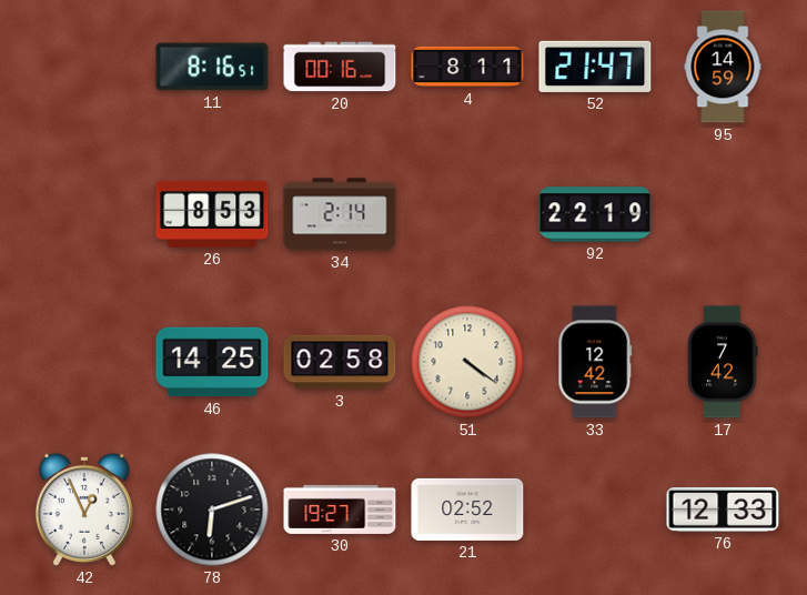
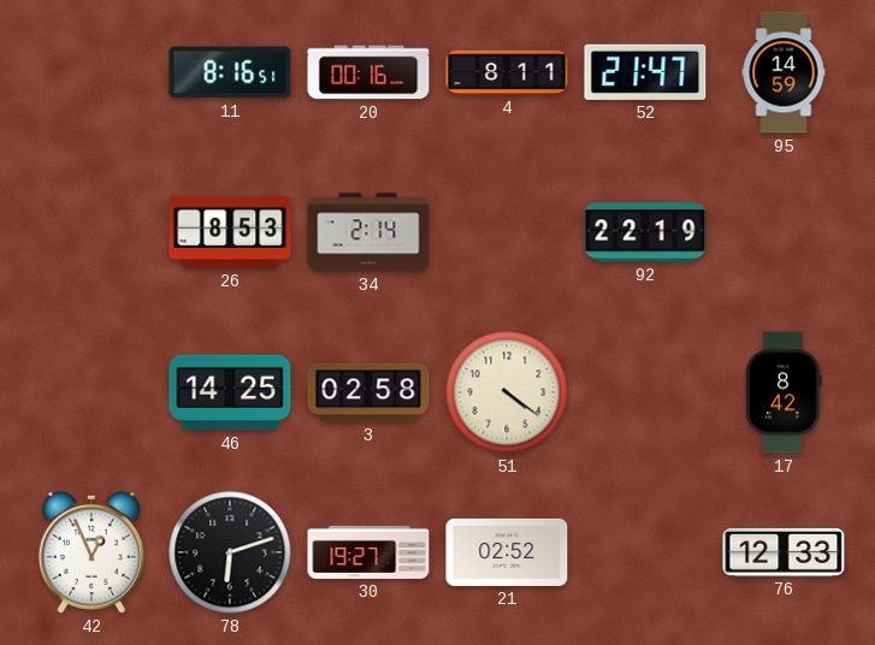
33: 12:42 -> none (595, 362)
17: 7:42 -> 8:42 (784, 392)
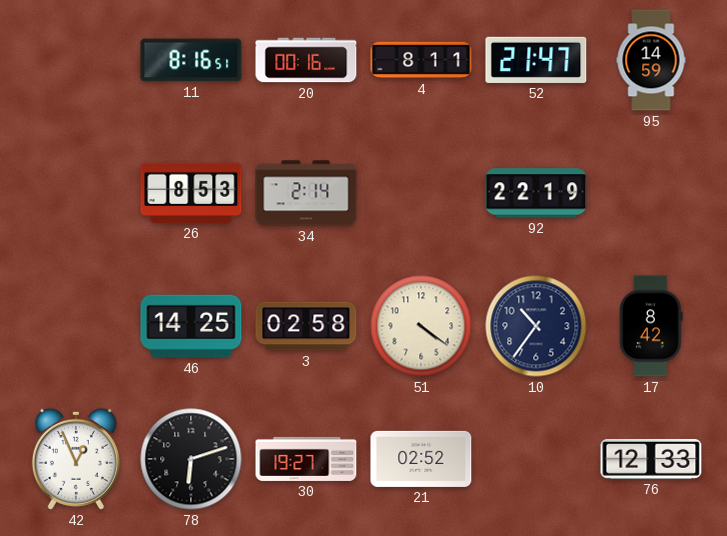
10: none -> 10:36 (536, 326)
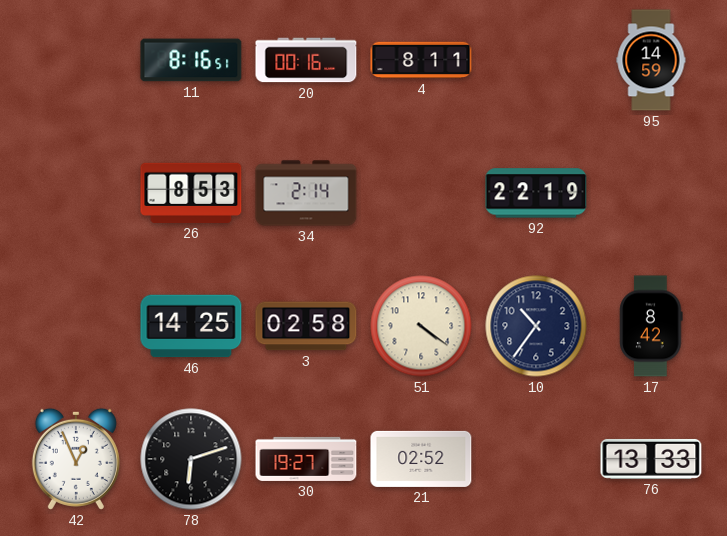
52: 21:47 -> none (536, 60)
76: 12:33 -> 13:33 (651, 459)
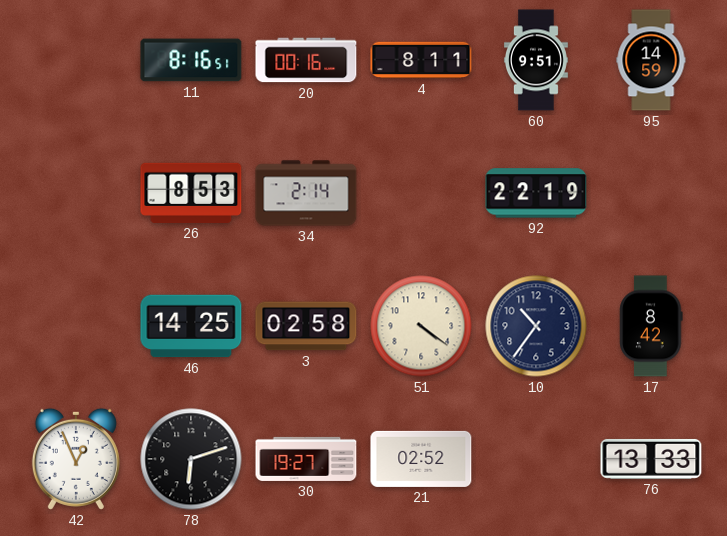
60: none -> 9:51 (536, 60)
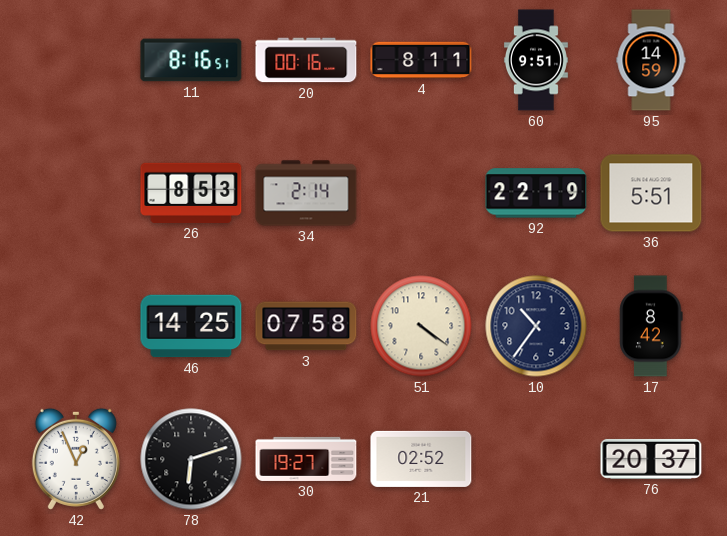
36: none -> 5:51 (651, 193)
3: 02:58 -> 07:58 (306, 326)
76: 13:33 -> 20:37 (651, 459)
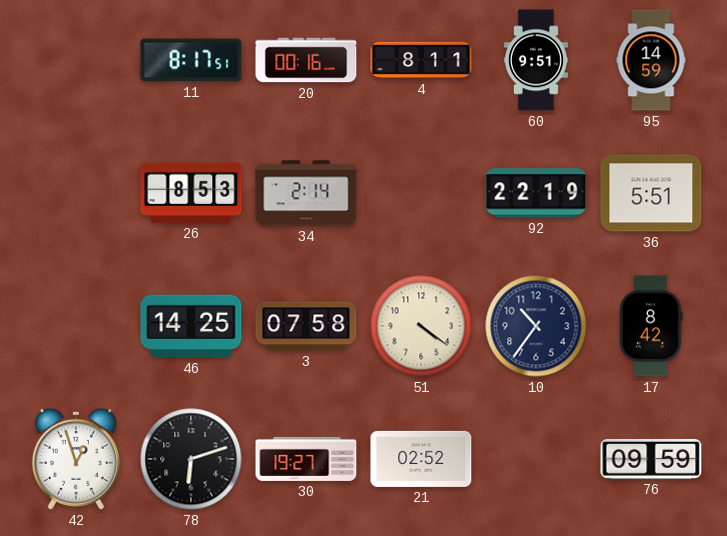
11: 8:16 -> 8:17 (191, 60)
42: 12:56 -> 12:57 (76, 459)
76: 20:37 -> 09:59 (651, 459)
